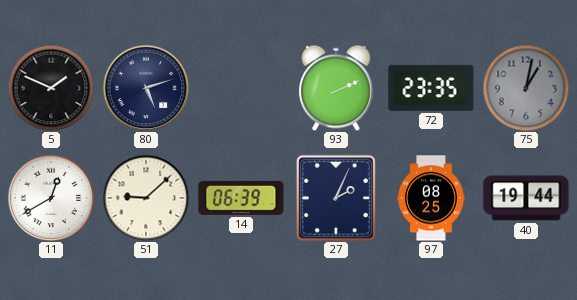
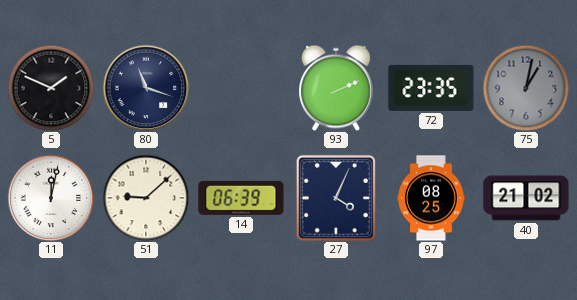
80: 5:12 -> 11:18 (146, 88)
11: 12:40 -> 12:02 (51, 198)
27: 2:04 -> 4:04 (336, 198)
40: 19:44 -> 21:02 (526, 198)
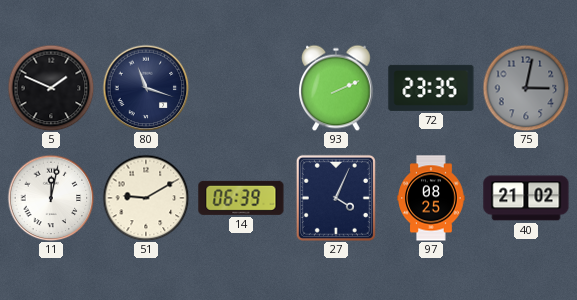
75: 1:02 -> 3:02 (526, 88)
51: 9:08 -> 9:10 (146, 198)
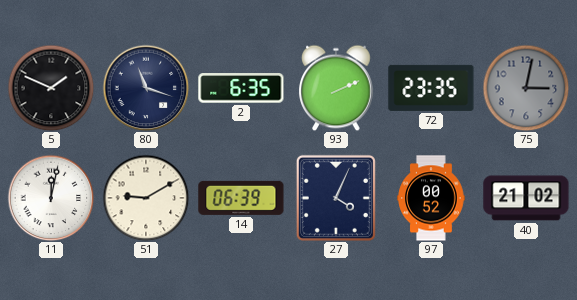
2: none -> 6:35 (241, 88)
97: 08:25 -> 00:52 (431, 198)
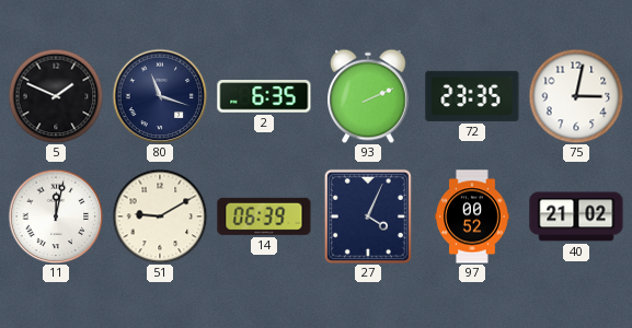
75 dial: grey -> white (576, 96)
